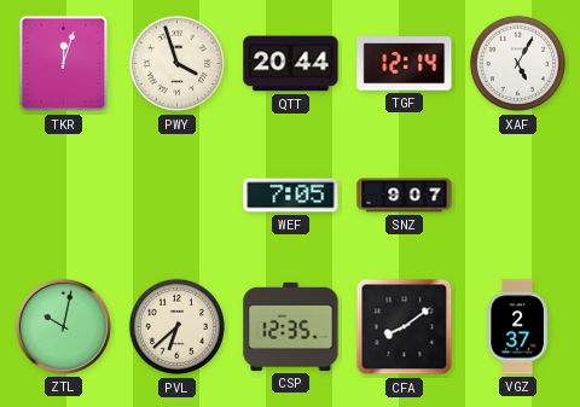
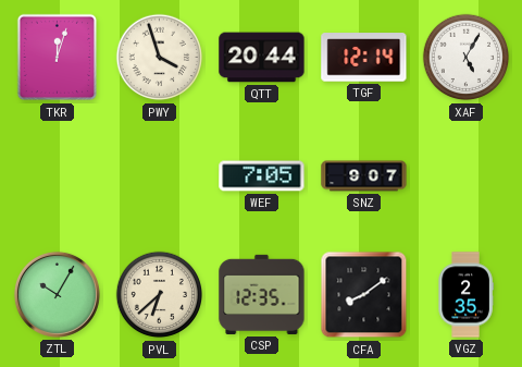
ZTL: 10:02 -> 10:05 (57, 294)
VGZ: 2:37 -> 2:35 (465, 295)
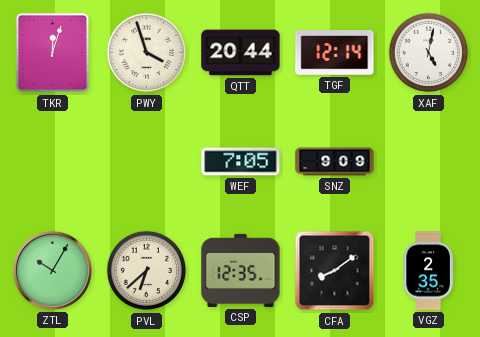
XAF: 5:05 -> 5:02 (429, 53)
SNZ: 9:07 -> 9:09 (335, 162)
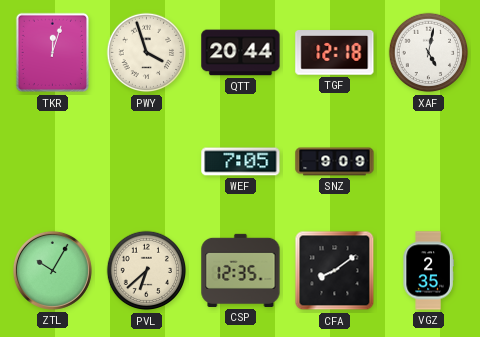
TGF: 12:14 -> 12:18 (335, 53)
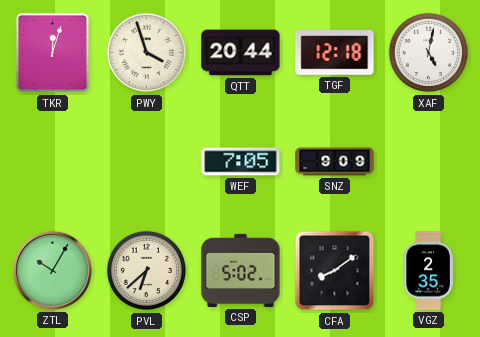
CSP: 12:35 -> 5:02 (241, 270)
